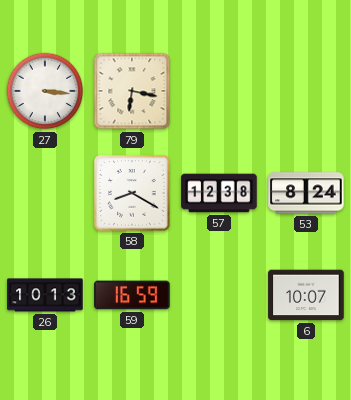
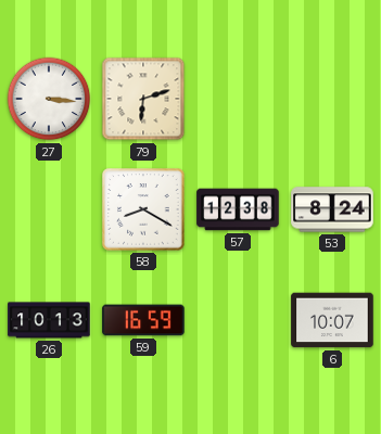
79: 6:17 -> 6:12 (143, 99)
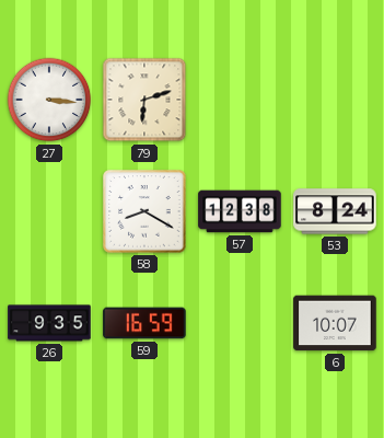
26: 10:13 -> 9:35 (49, 323)
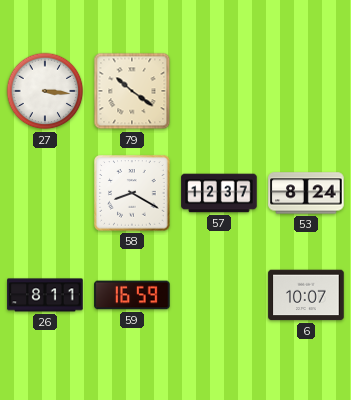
79: 6:12 -> 10:21 (132, 91)
57: 12:38 -> 12:37 (219, 193)
26: 9:35 -> 8:11 (45, 295)
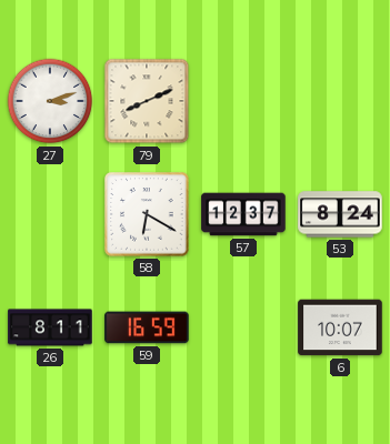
27: 3:16 -> 3:12 (50, 101)
79: 10:21 -> 8:11 (147, 101)
58: 8:20 -> 6:20 (147, 214)
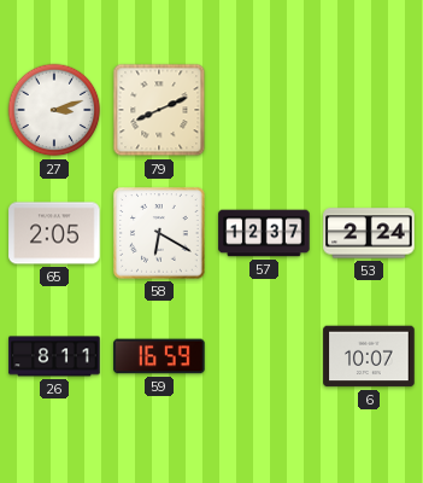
65: none -> 2:05 (54, 233)
53: 8:24 -> 2:24 (369, 233)
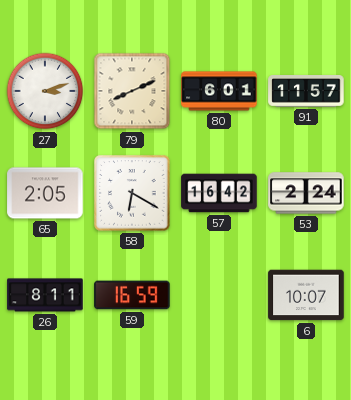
80: none -> 6:01 (219, 91)
91: none -> 11:57 (306, 92)
57: 12:37 -> 16:42 (219, 193)
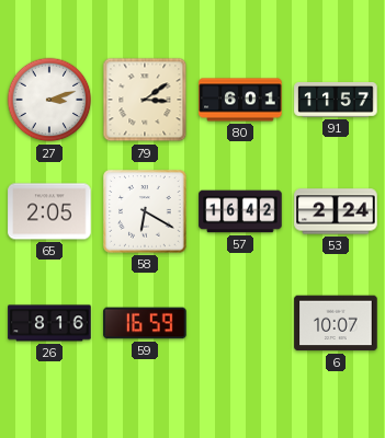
79: 8:11 -> 3:09 (145, 100)
26: 8:11 -> 8:16 (49, 323)
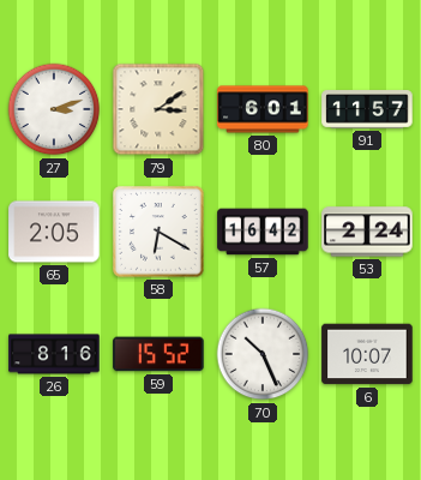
59: 16:59 -> 15:52 (158, 354)
70: none -> 10:26 (263, 354)
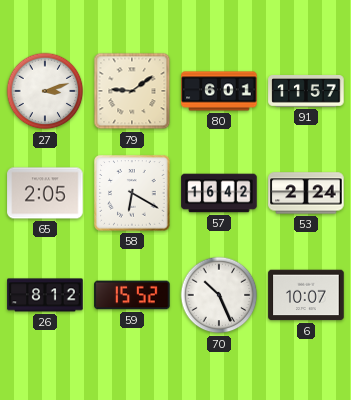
79: 3:09 -> 9:09 (132, 91)
26: 8:16 -> 8:12 (45, 295)
